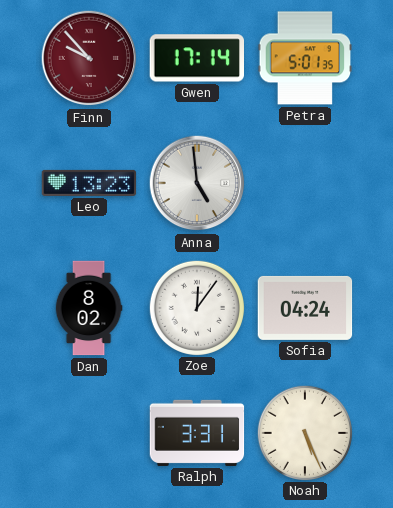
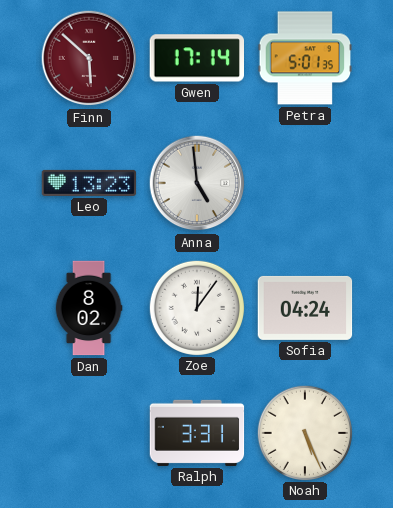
Finn: 9:53 -> 5:52 (89, 58)
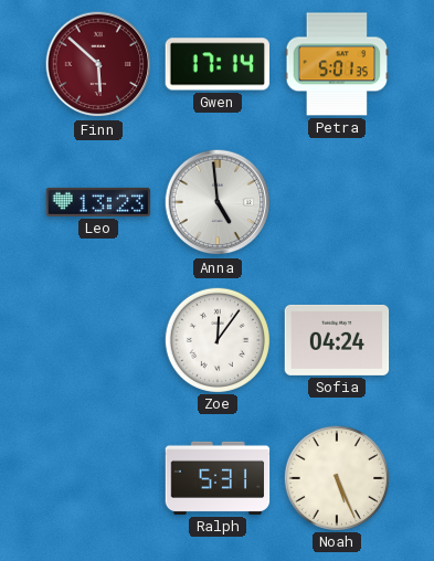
Dan: 8:02 -> none (89, 308)
Ralph: 3:31 -> 5:31 (218, 478)
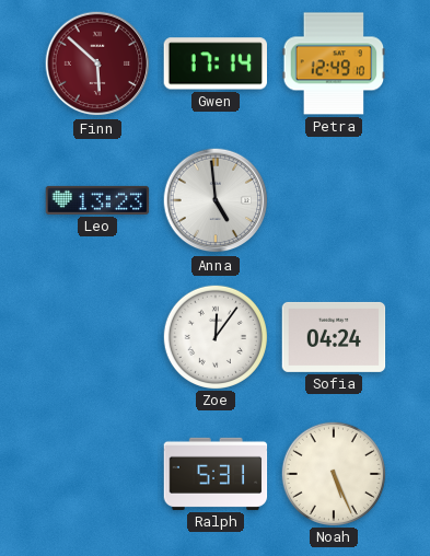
Petra: 5:01 -> 12:49 (334, 63)
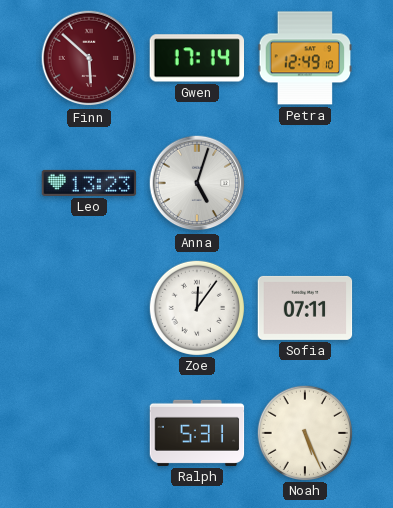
Anna: 4:59 -> 5:03 (197, 183)
Sofia: 04:24 -> 07:11 (305, 308)
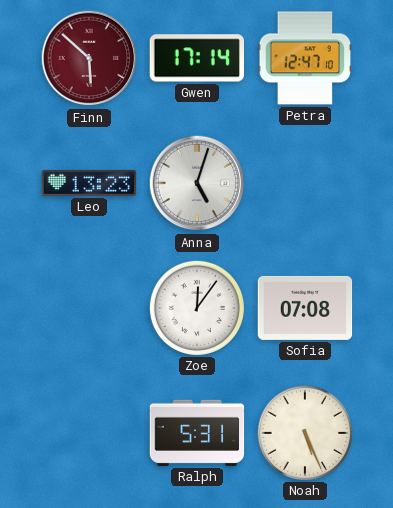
Petra: 12:49 -> 12:47 (305, 58)
Sofia: 07:11 -> 07:08 (305, 308)
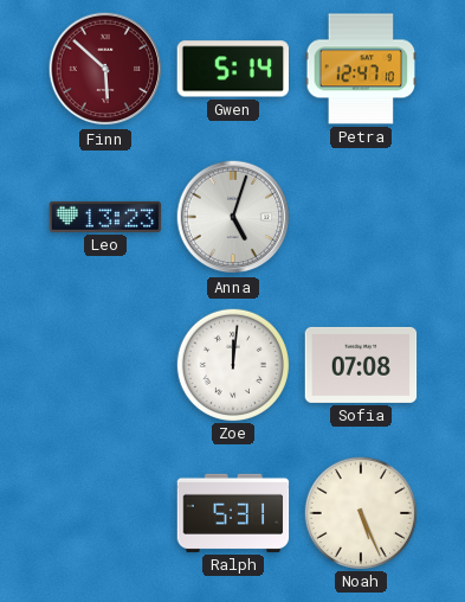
Gwen: 17:14 -> 5:14 (232, 69)
Zoe: 12:06 -> 12:01 (232, 364)
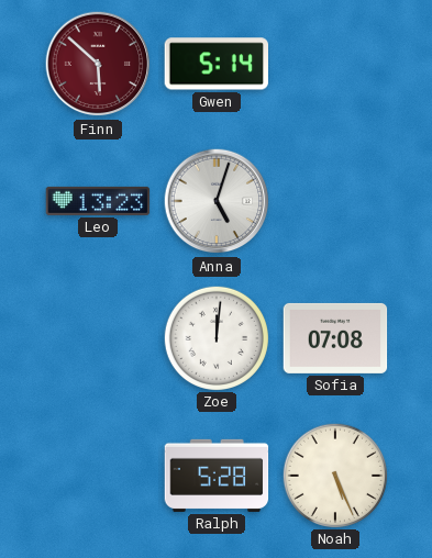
Petra: 12:47 -> none (361, 69)
Ralph: 5:31 -> 5:28 (217, 476)
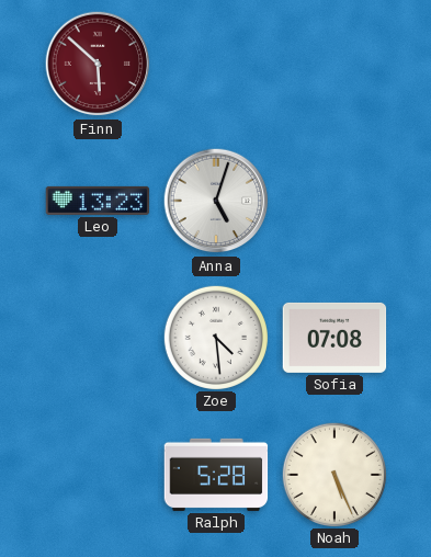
Gwen: 5:14 -> none (215, 64)
Zoe: 12:01 -> 4:29 (215, 337)
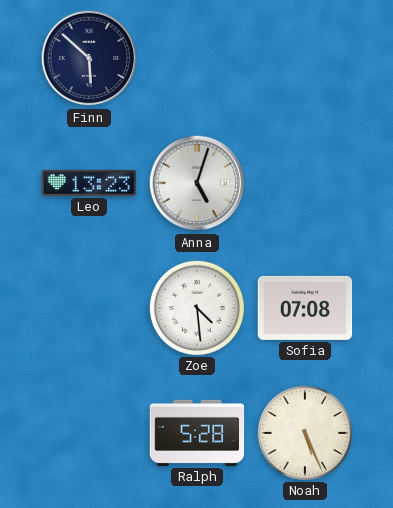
Finn dial: burgundy -> navy (89, 58)
